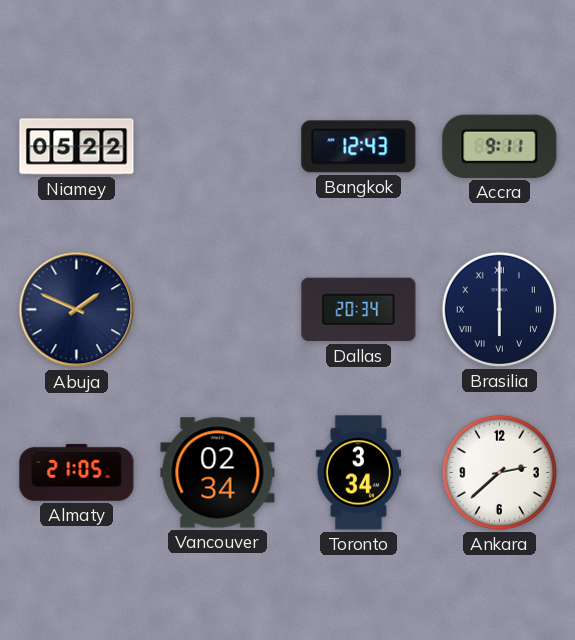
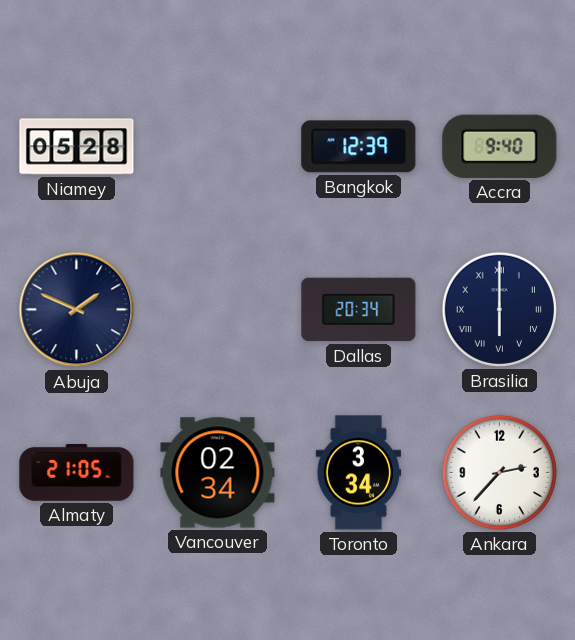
Niamey: 05:22 -> 05:28 (77, 147)
Bangkok: 12:43 -> 12:39 (359, 147)
Accra: 9:11 -> 9:40 (500, 146)
Ankara: 2:38 -> 2:37 (499, 472)
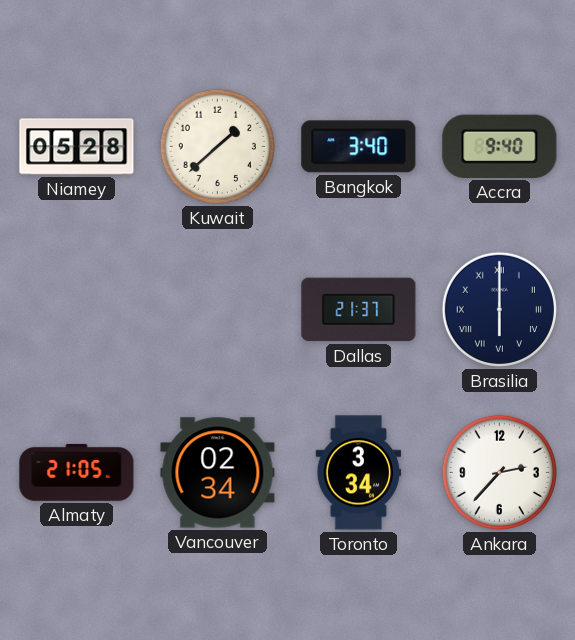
Kuwait: none -> 1:38 (217, 146)
Bangkok: 12:39 -> 3:40 (359, 147)
Abuja: 1:49 -> none (77, 310)
Dallas: 20:34 -> 21:37 (359, 310)
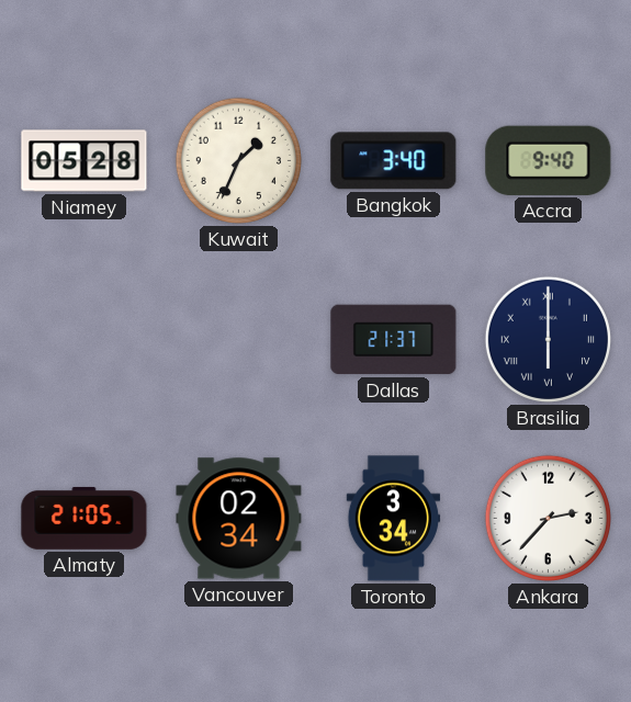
Kuwait: 1:38 -> 1:34 (238, 160)
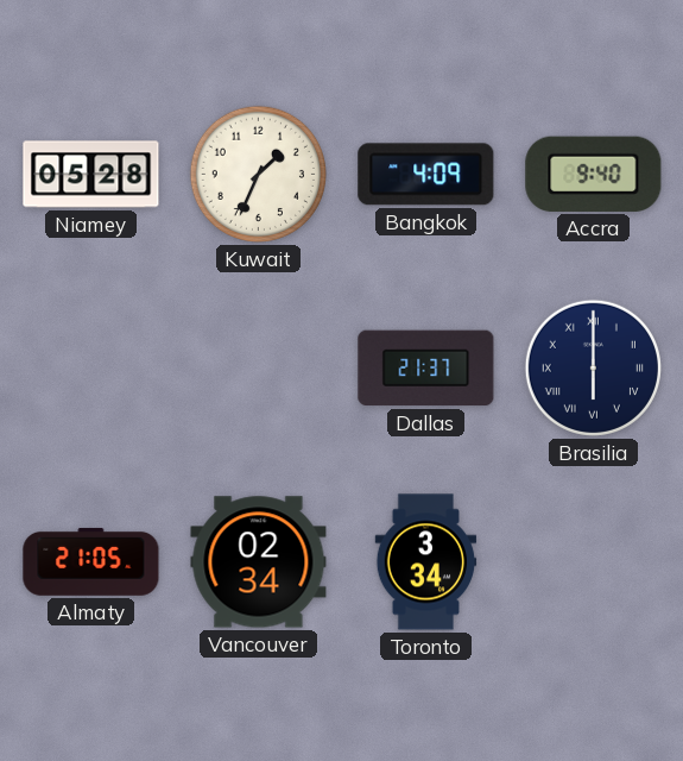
Bangkok: 3:40 -> 4:09 (426, 175)
Ankara: 2:37 -> none (548, 518)
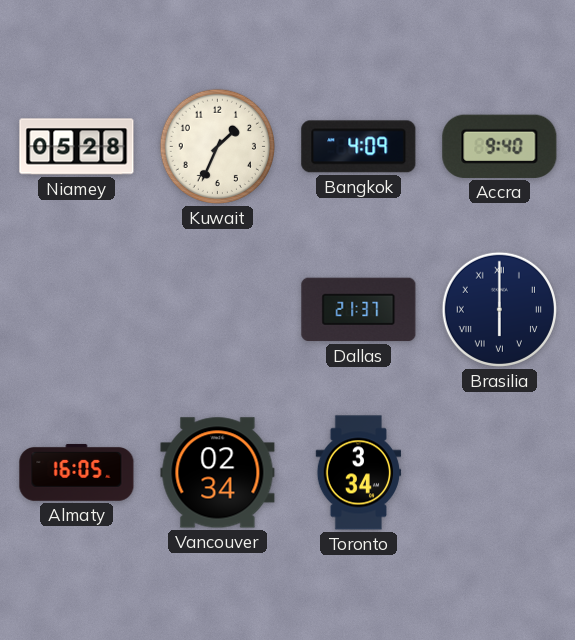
Almaty: 21:05 -> 16:05 (77, 472)
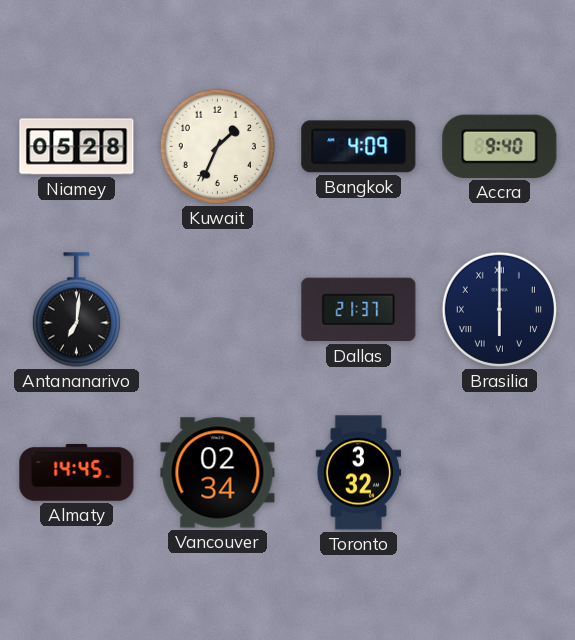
Antananarivo: none -> 7:01 (76, 310)
Almaty: 16:05 -> 14:45 (77, 472)
Toronto: 3:34 -> 3:32 (359, 473)
